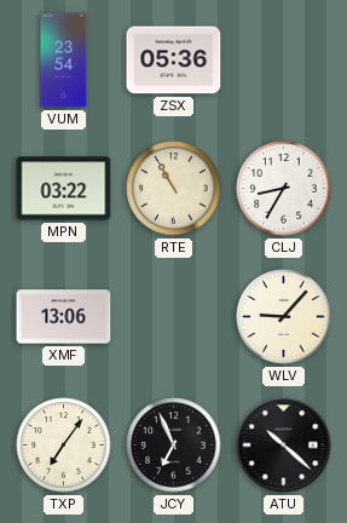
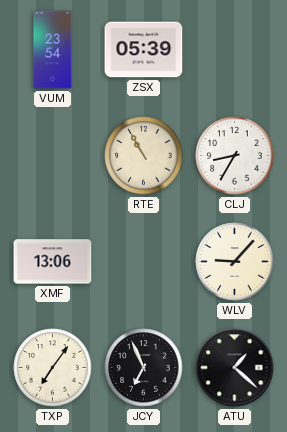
ZSX: 05:36 -> 05:39 (144, 50)
MPN: 03:22 -> none (64, 189)
ATU: 10:22 -> 1:22 (235, 368)
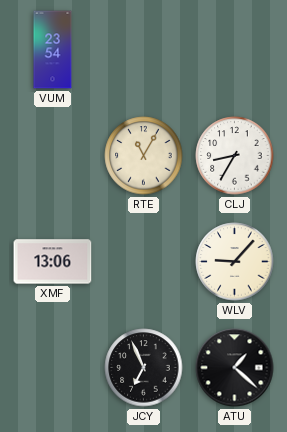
ZSX: 05:39 -> none (144, 50)
RTE: 10:55 -> 11:05 (144, 156)
TXP: 7:06 -> none (53, 368)
